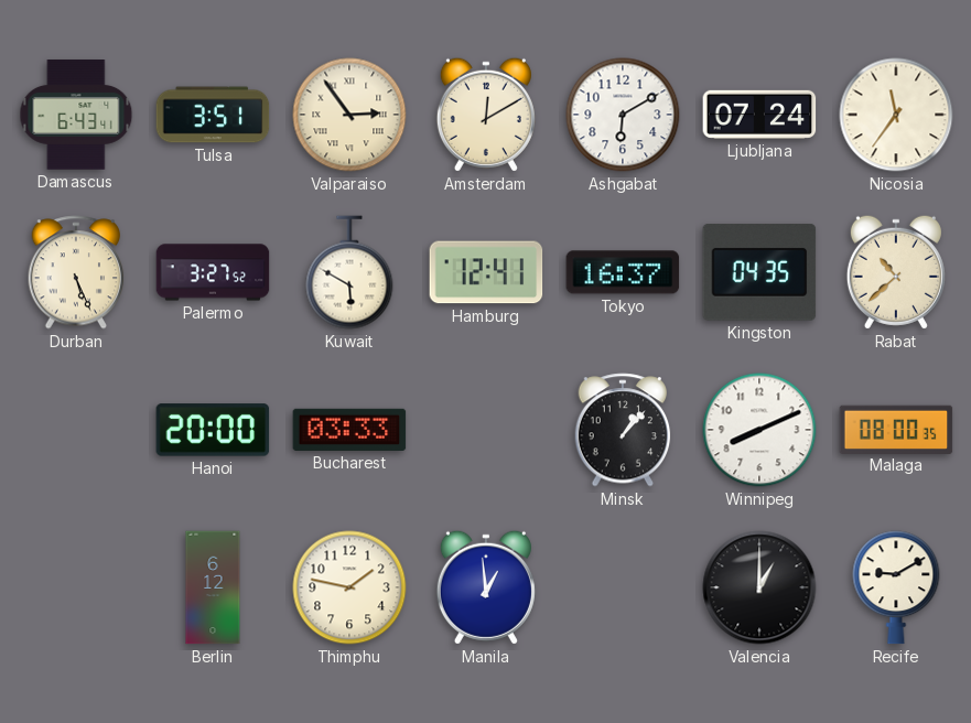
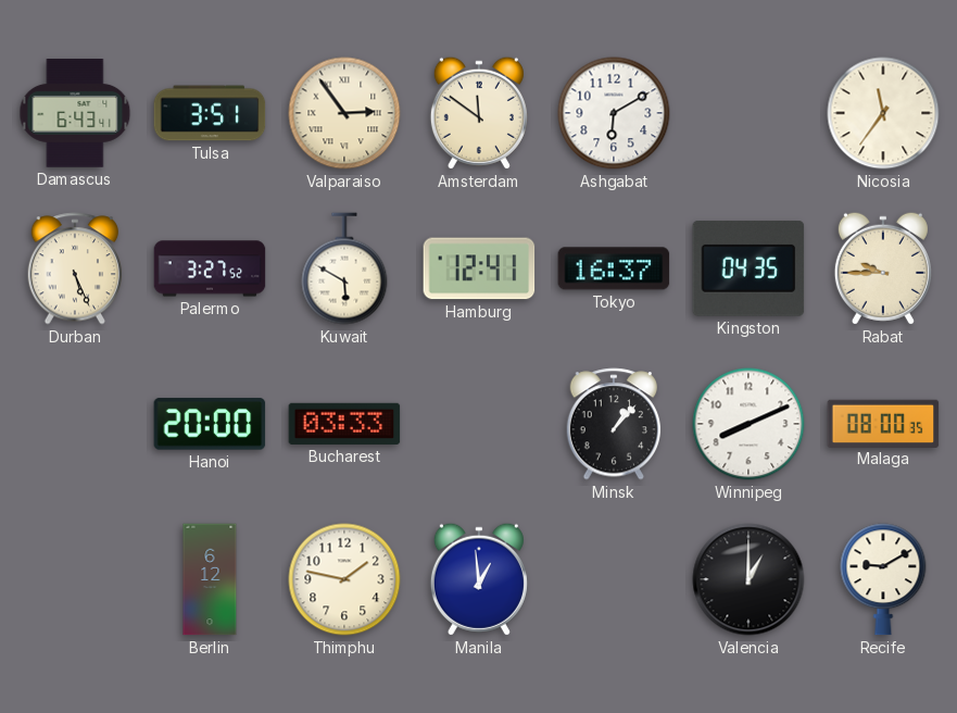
Amsterdam: 12:10 -> 11:51 (479, 113)
Ljubljana: 07:24 -> none (759, 115)
Rabat: 10:38 -> 9:45 (883, 268)
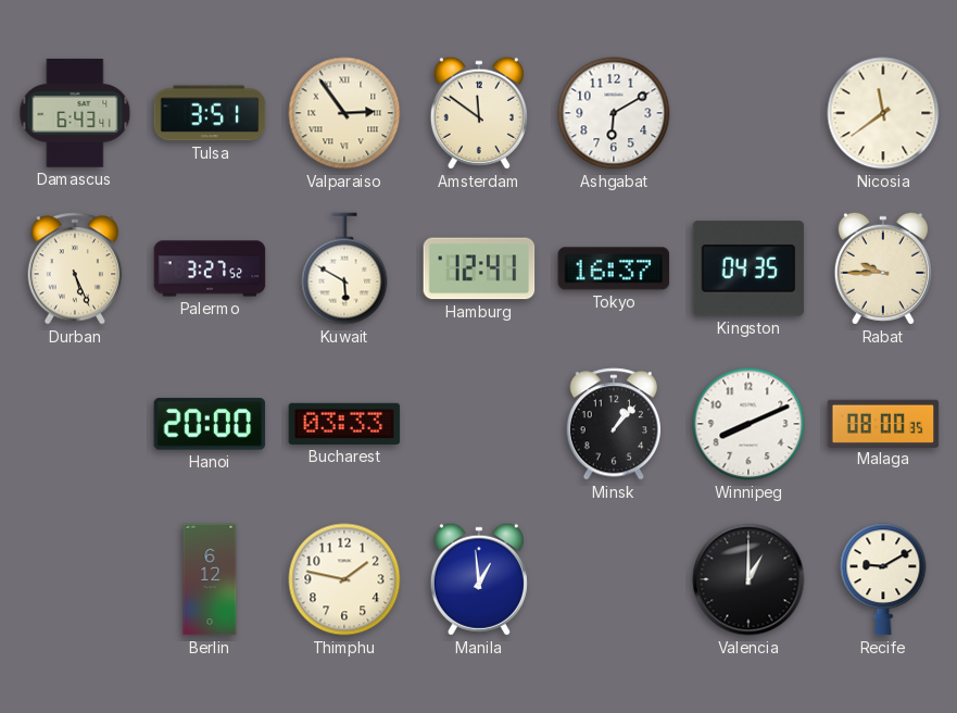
Nicosia: 11:36 -> 11:39 (883, 113)
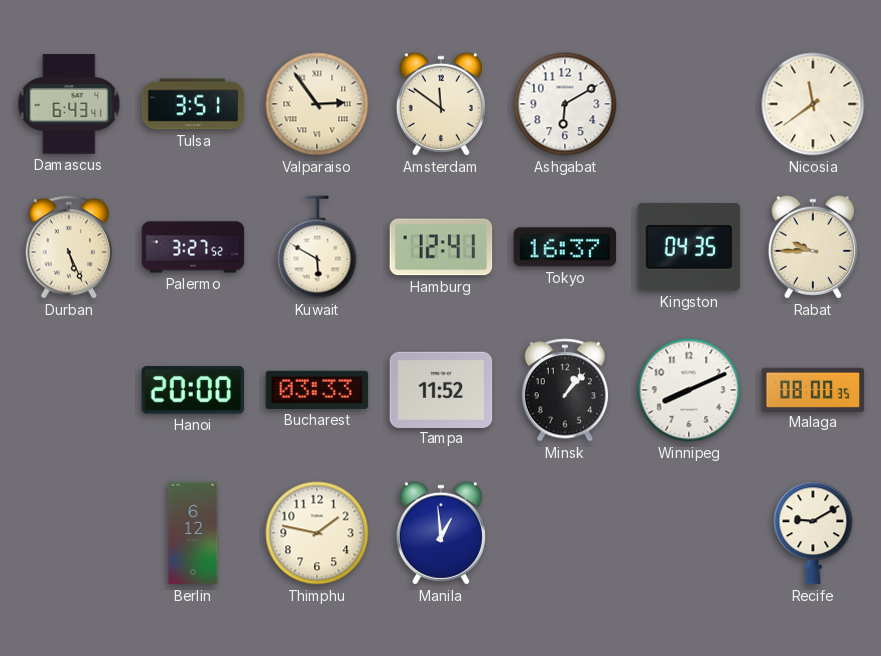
Tampa: none -> 11:52 (441, 389)
Valencia: 1:00 -> none (748, 579)
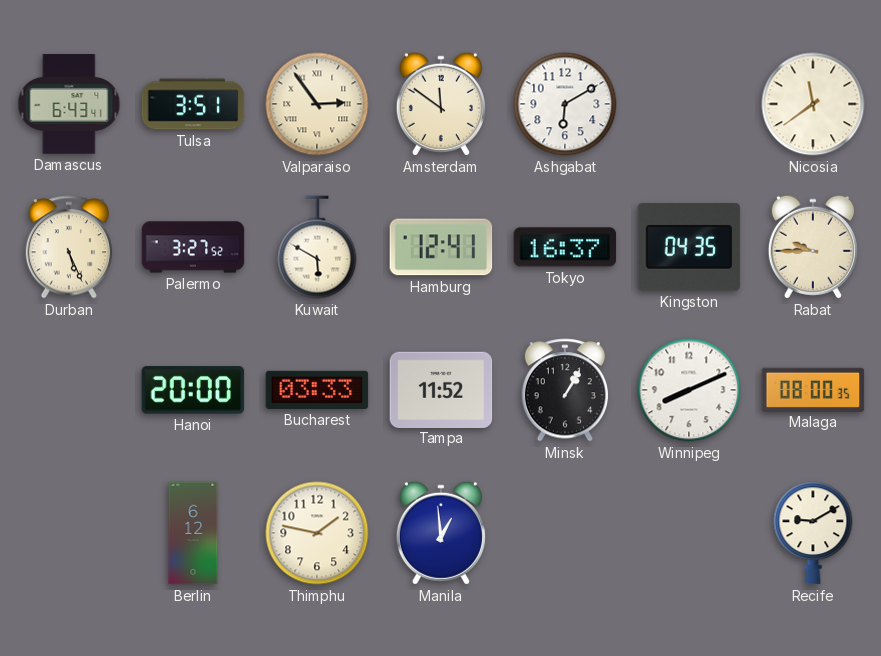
Minsk: 1:07 -> 1:05 (565, 390)
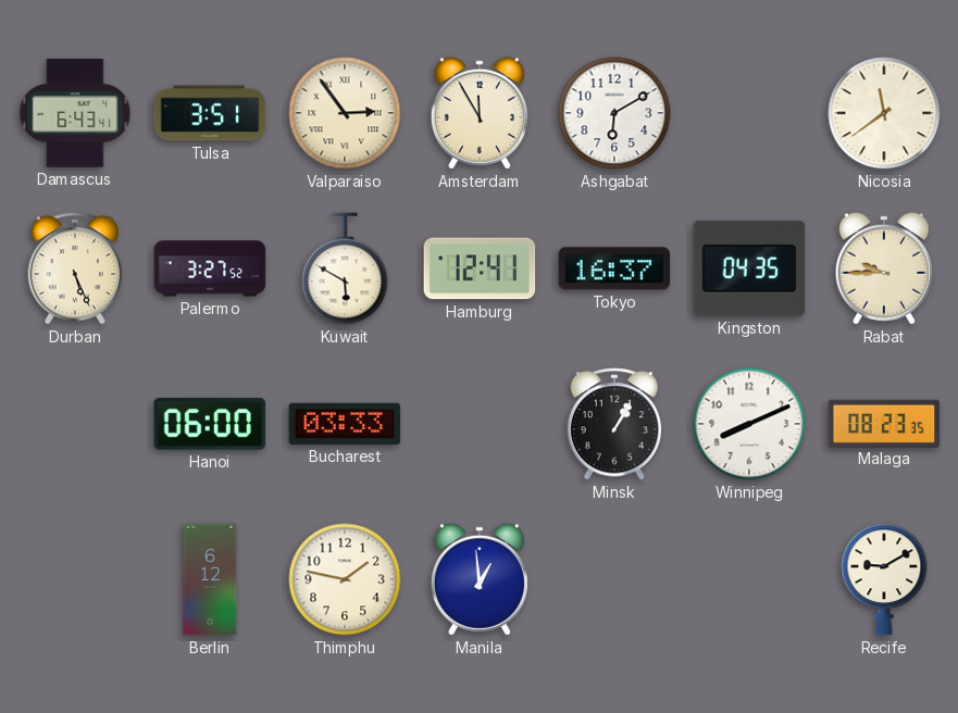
Amsterdam: 11:51 -> 11:55 (480, 113)
Hanoi: 20:00 -> 06:00 (210, 424)
Tampa: 11:52 -> none (441, 389)
Malaga: 08:00 -> 08:23 (884, 423)
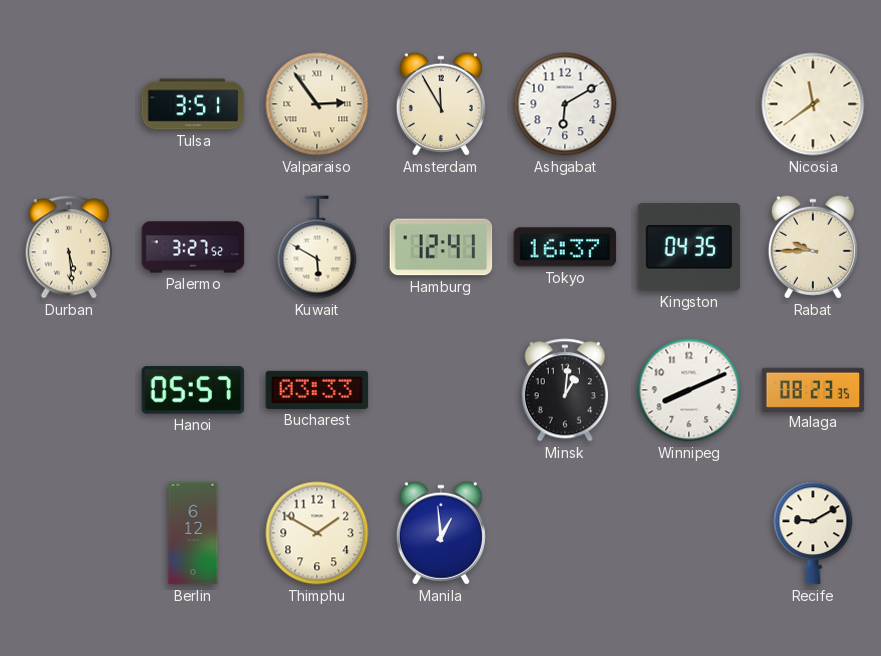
Damascus: 6:43 -> none (75, 113)
Durban: 5:26 -> 5:29 (69, 247)
Hanoi: 06:00 -> 05:57 (193, 390)
Minsk: 1:05 -> 1:01 (565, 390)
Thimphu: 1:47 -> 1:50 (317, 533)
